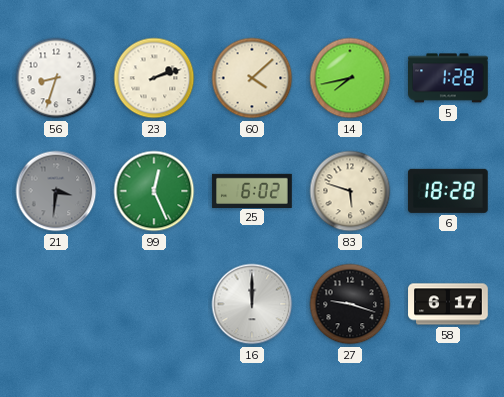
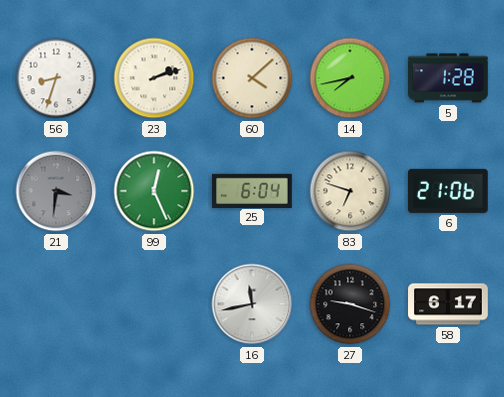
25: 6:02 -> 6:04 (252, 190)
83: 5:48 -> 6:48 (350, 191)
6: 18:28 -> 21:06 (448, 191)
16: 12:00 -> 11:43 (252, 304)
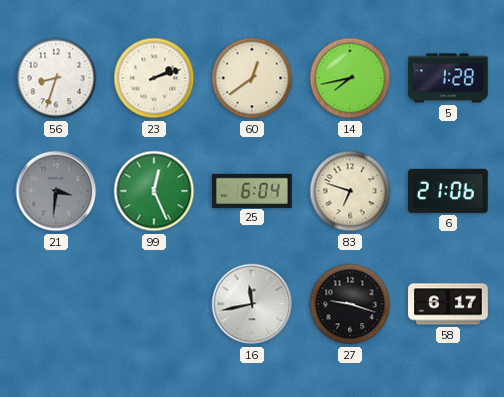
60: 4:08 -> 12:39 (252, 78)
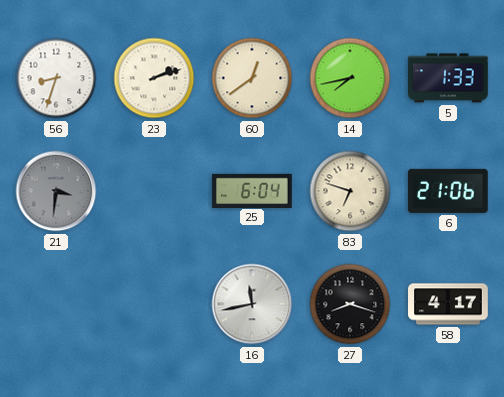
5: 1:28 -> 1:33 (449, 78)
99: 12:26 -> none (154, 191)
27: 9:18 -> 8:18 (350, 304)
58: 6:17 -> 4:17 (448, 304)
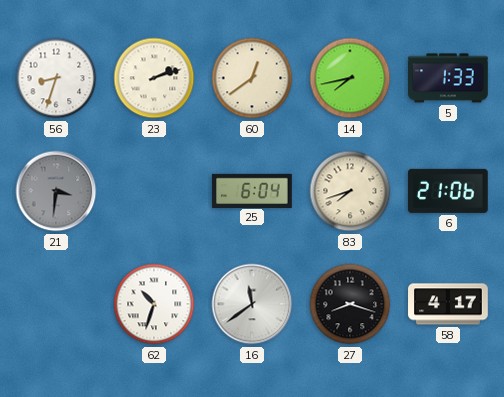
83: 6:48 -> 7:42 (350, 191)
62: none -> 10:33 (154, 304)
16: 11:43 -> 11:39 (252, 304)
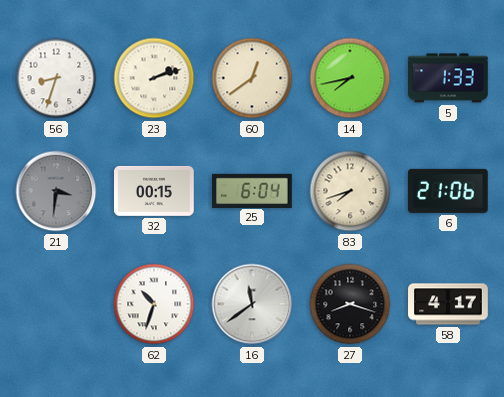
32: none -> 00:15 (155, 191)
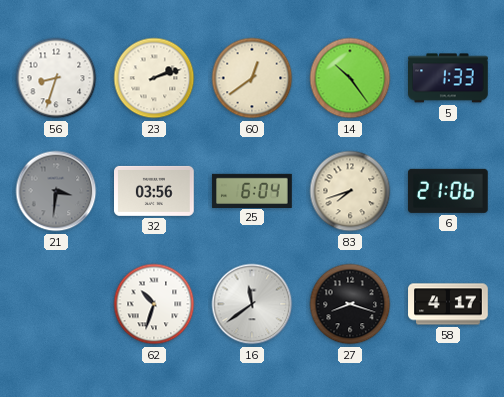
14: 7:43 -> 10:24 (350, 78)
32: 00:15 -> 03:56 (155, 191)
